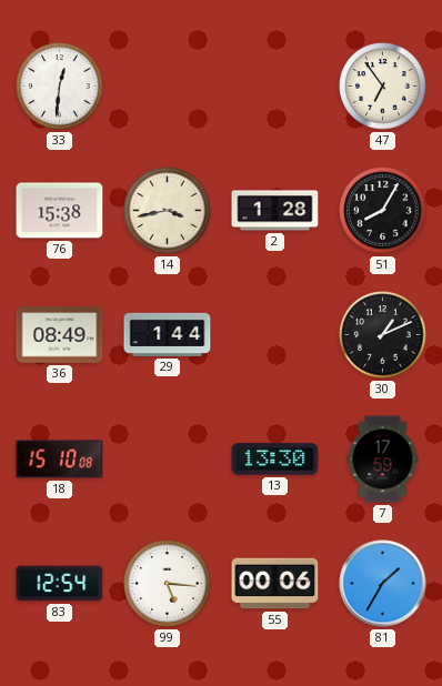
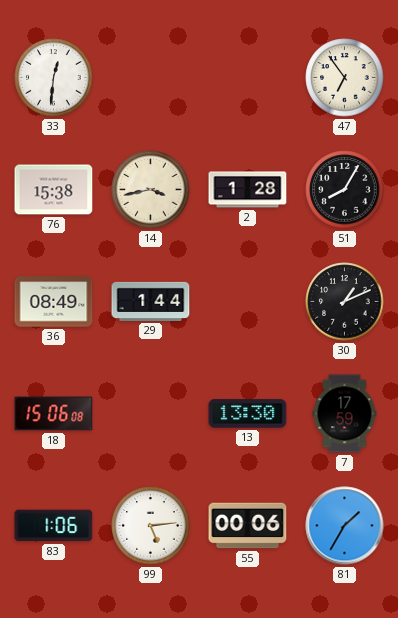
18: 15:10 -> 15:06 (54, 414)
83: 12:54 -> 1:06 (54, 526)
99: 5:16 -> 5:14 (151, 526)
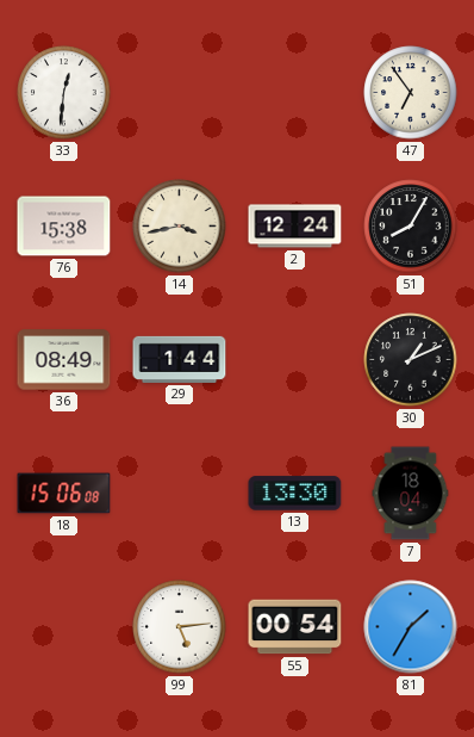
2: 1:28 -> 12:24 (295, 227)
7: 17:59 -> 18:04 (411, 494)
83: 1:06 -> none (54, 526)
55: 00:06 -> 00:54 (295, 627)
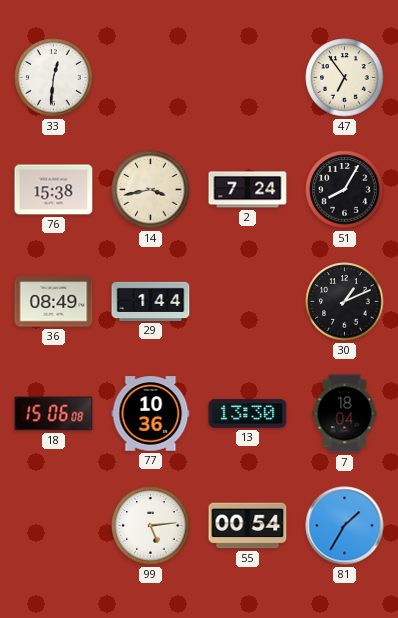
2: 12:24 -> 7:24 (248, 190)
77: none -> 10:36 (151, 414)
